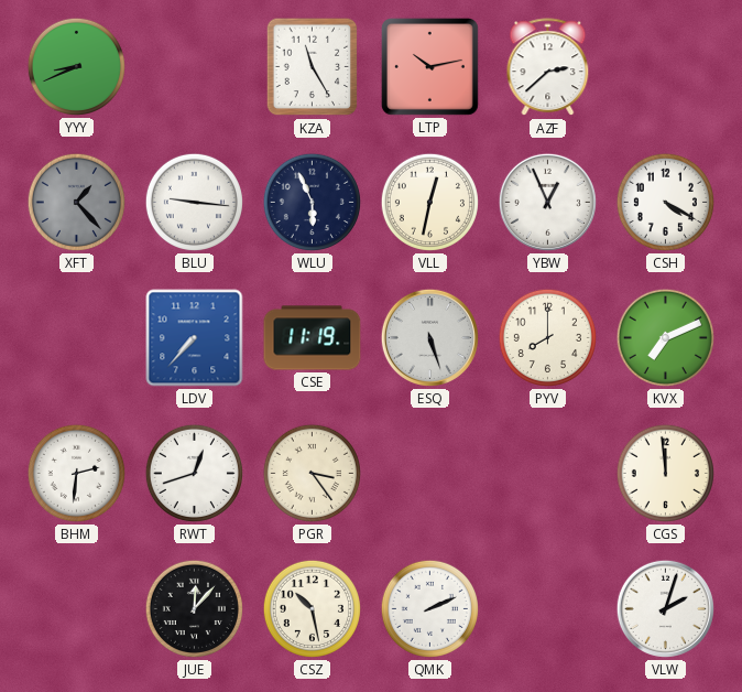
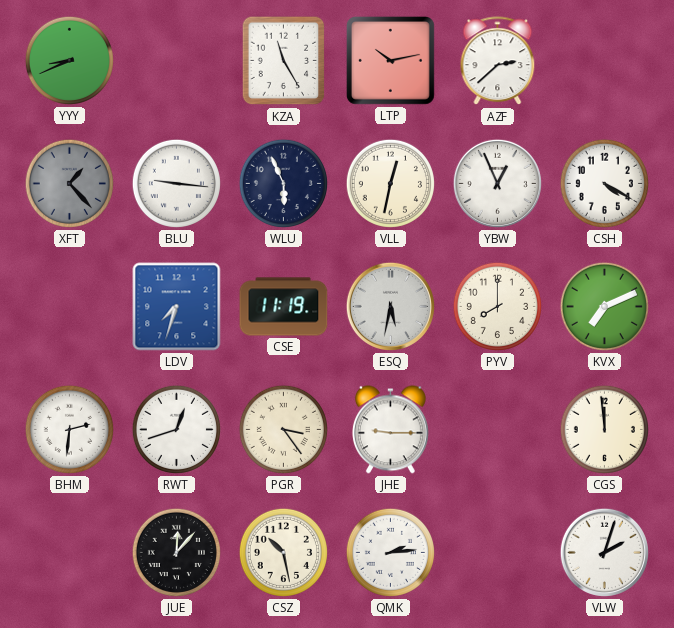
LDV: 7:37 -> 7:33 (177, 307)
ESQ: 5:27 -> 5:32 (390, 306)
JHE: none -> 9:15 (390, 430)
QMK: 2:11 -> 2:14 (390, 552)
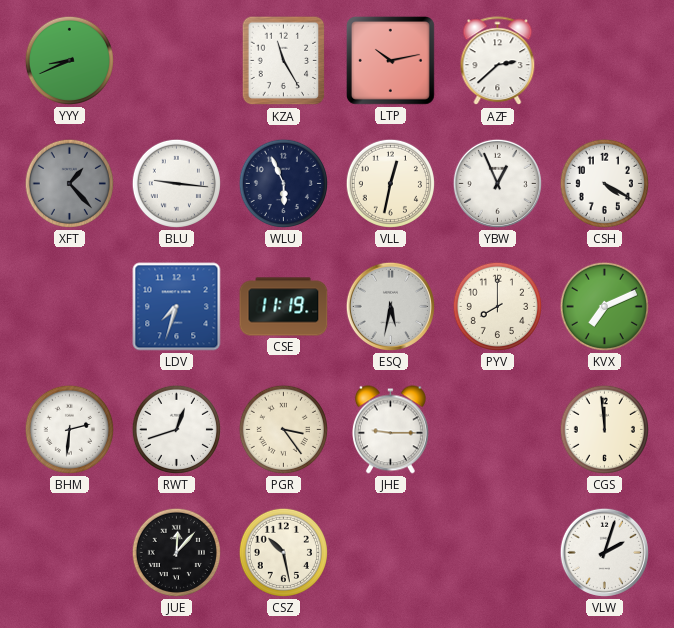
QMK: 2:14 -> none (390, 552)
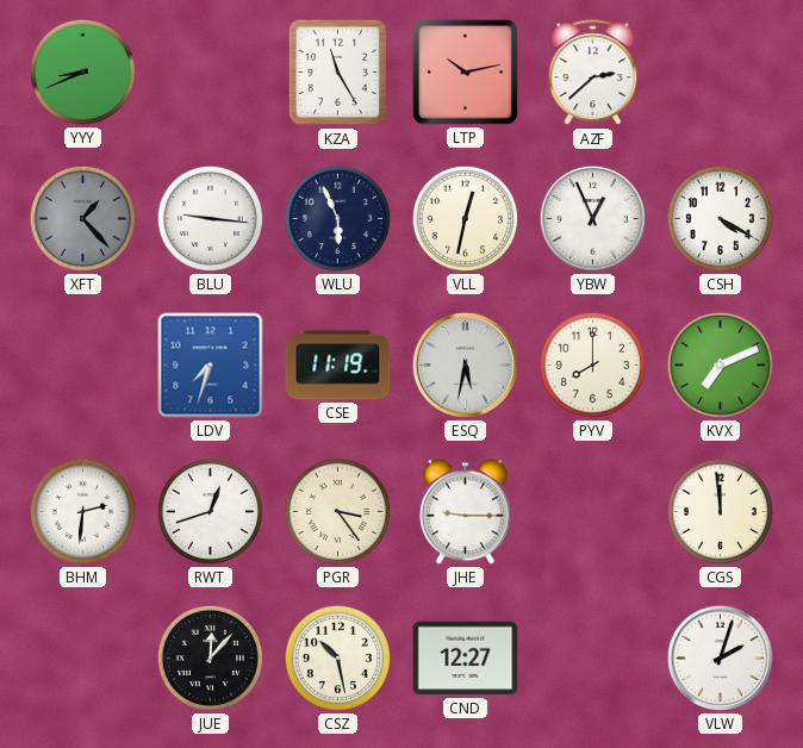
CND: none -> 12:27 (466, 659)
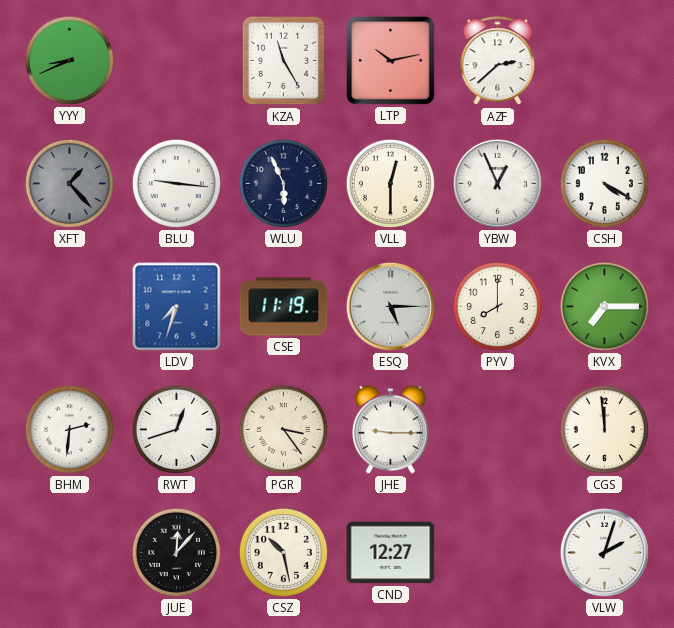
VLL: 12:32 -> 12:30 (390, 183)
ESQ: 5:32 -> 5:15 (390, 306)
KVX: 7:11 -> 7:15 (604, 306)
